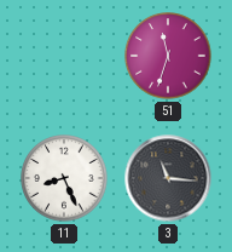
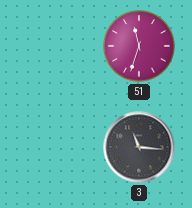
11: 8:26 -> none (64, 178)
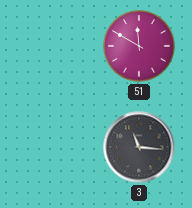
51: 11:33 -> 11:50 (139, 46)
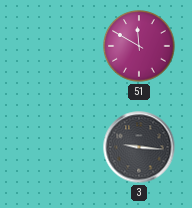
3: 11:16 -> 9:16 (139, 147)
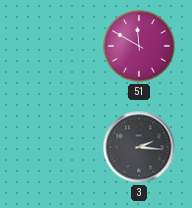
3: 9:16 -> 2:16 (139, 147)
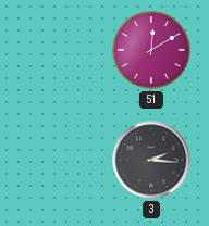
51: 11:50 -> 12:10 (151, 50)
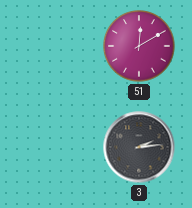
3: 2:16 -> 2:14 (139, 147)
